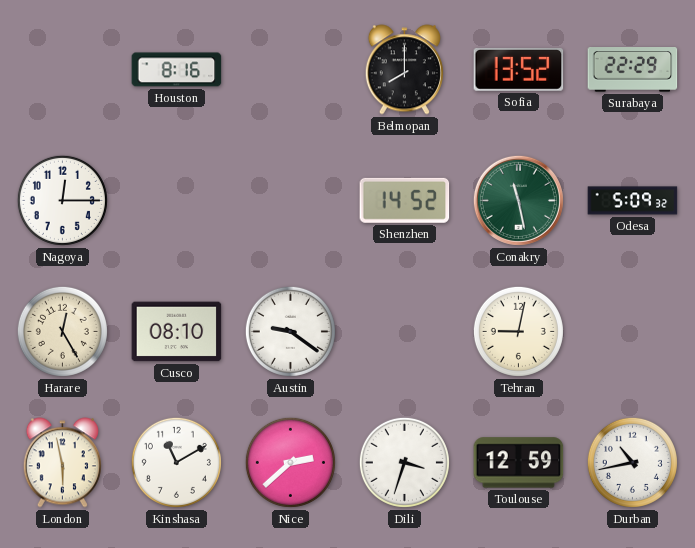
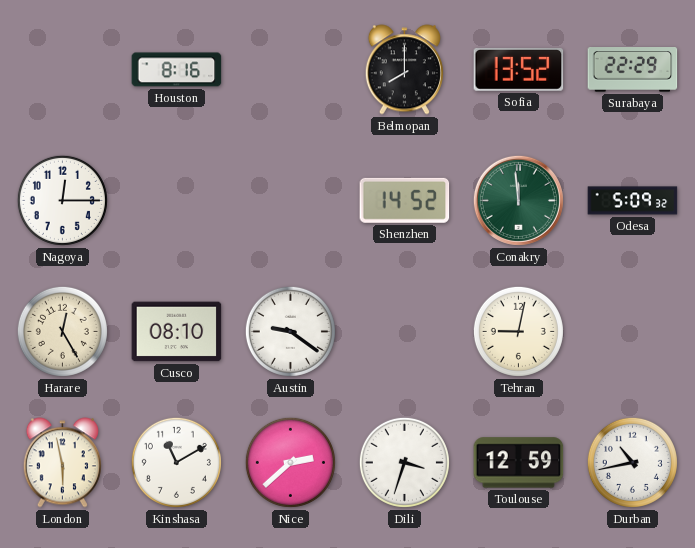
Conakry: 11:28 -> 11:59 (518, 200)
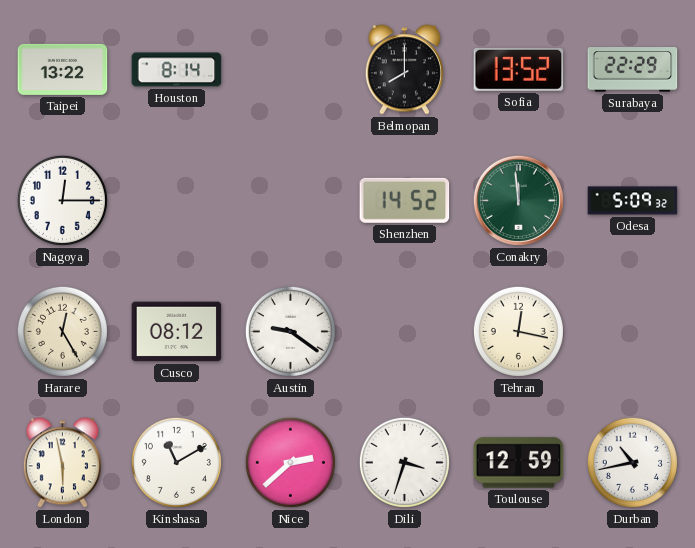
Taipei: none -> 13:22 (63, 69)
Houston: 8:16 -> 8:14 (177, 70)
Cusco: 08:10 -> 08:12 (177, 332)
Tehran: 9:02 -> 12:17 (518, 331)
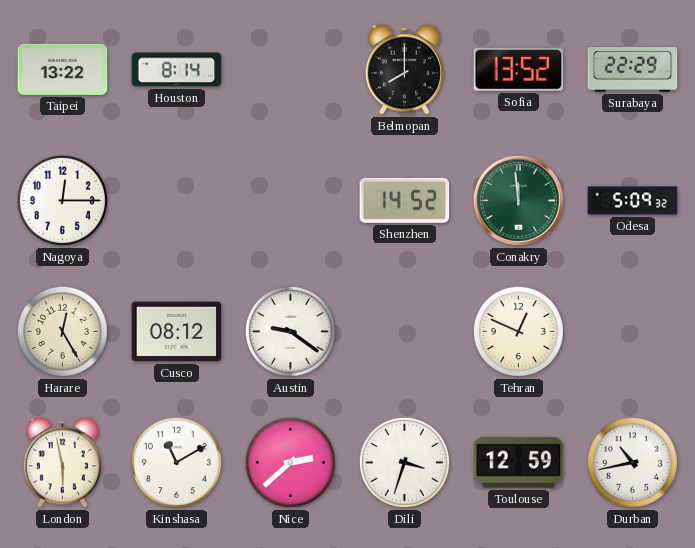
Tehran: 12:17 -> 12:49 (518, 331)
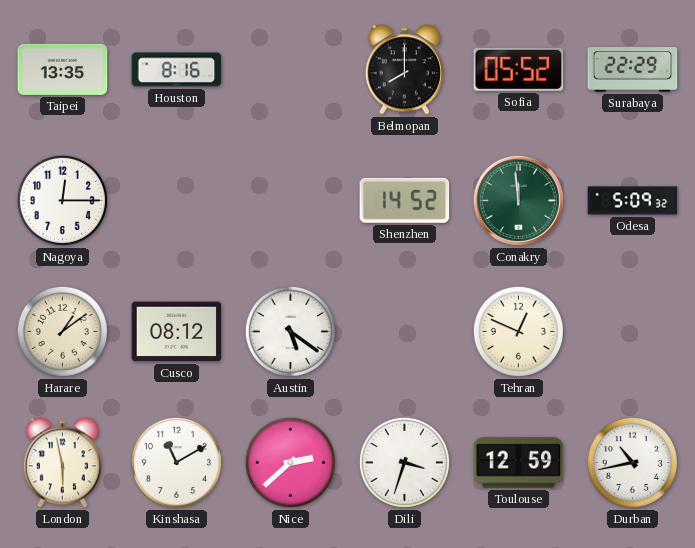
Taipei: 13:22 -> 13:35 (63, 69)
Houston: 8:14 -> 8:16 (177, 70)
Sofia: 13:52 -> 05:52 (519, 69)
Harare: 12:25 -> 1:09 (62, 331)
Austin: 9:21 -> 5:21 (290, 331)
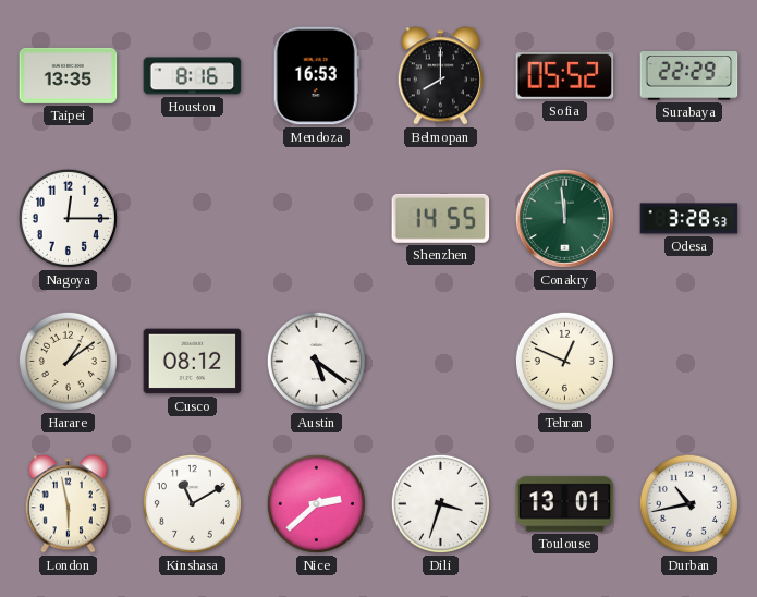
Mendoza: none -> 16:53 (316, 76)
Shenzhen: 14:52 -> 14:55 (441, 218)
Odesa: 5:09 -> 3:28 (689, 219)
Toulouse: 12:59 -> 13:01 (565, 504)
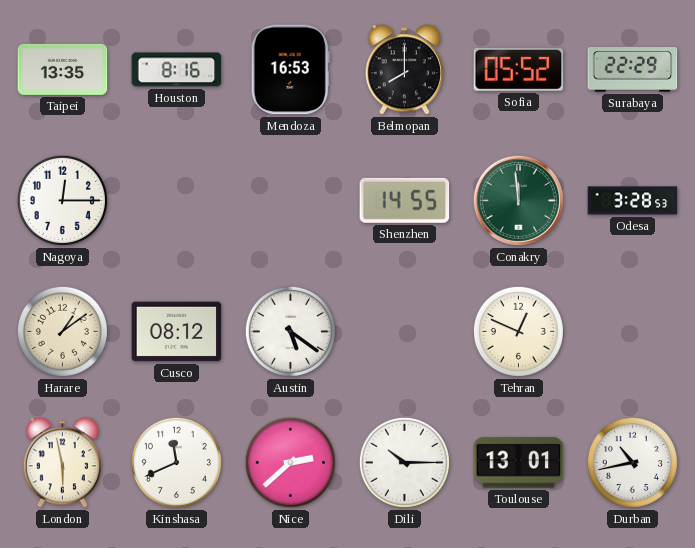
Kinshasa: 11:10 -> 11:41 (176, 462)
Dili: 3:33 -> 10:15 (404, 462)
